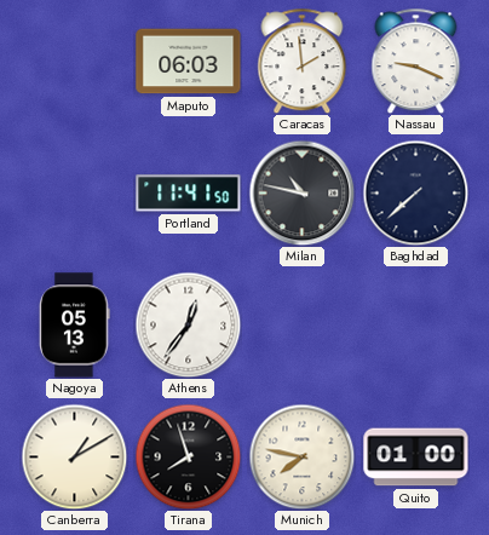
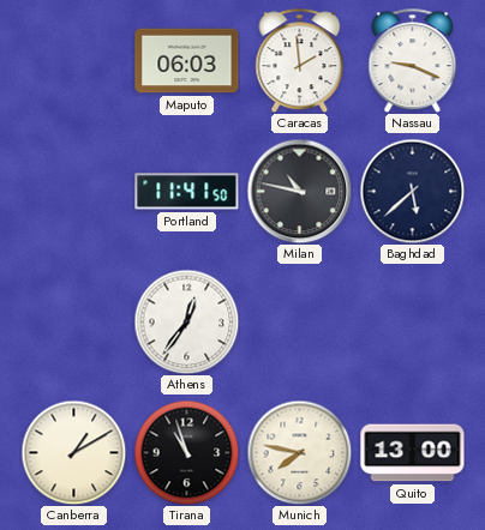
Baghdad: 7:38 -> 5:38 (412, 191)
Nagoya: 05:13 -> none (75, 326)
Tirana: 7:57 -> 10:57 (186, 452)
Quito: 01:00 -> 13:00 (413, 453)
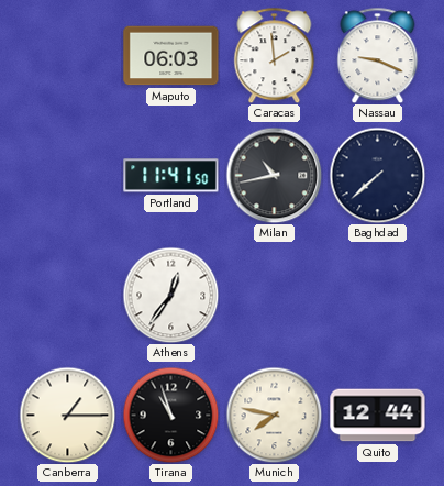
Milan: 10:47 -> 10:43 (274, 175)
Baghdad: 5:38 -> 7:38 (377, 175)
Canberra: 1:10 -> 1:15 (67, 415)
Quito: 13:00 -> 12:44 (378, 416)
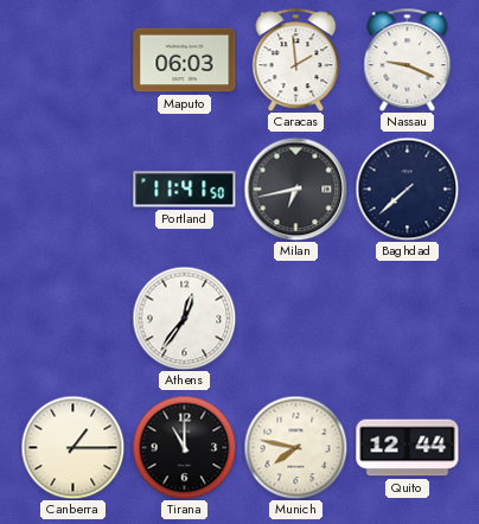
Milan: 10:43 -> 6:43 (295, 188)
Tirana: 10:57 -> 11:00 (184, 447)
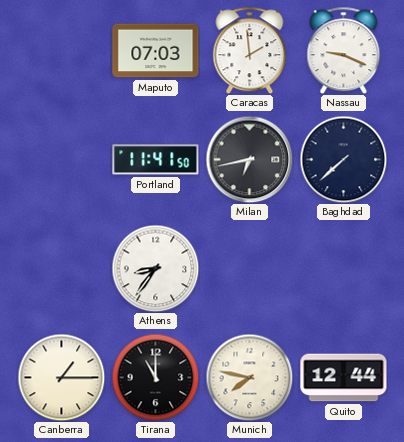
Maputo: 06:03 -> 07:03 (156, 51)
Athens: 12:36 -> 8:36 (155, 268)
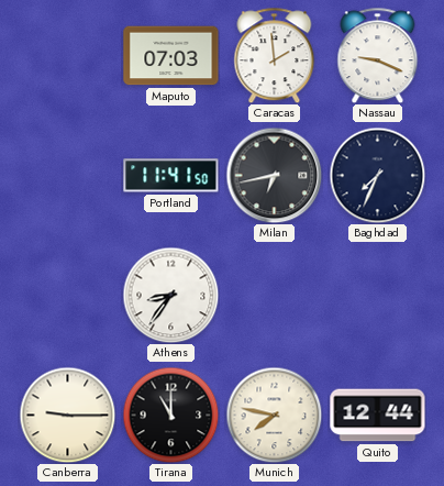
Baghdad: 7:38 -> 7:34 (377, 175)
Canberra: 1:15 -> 9:15 (67, 415)
